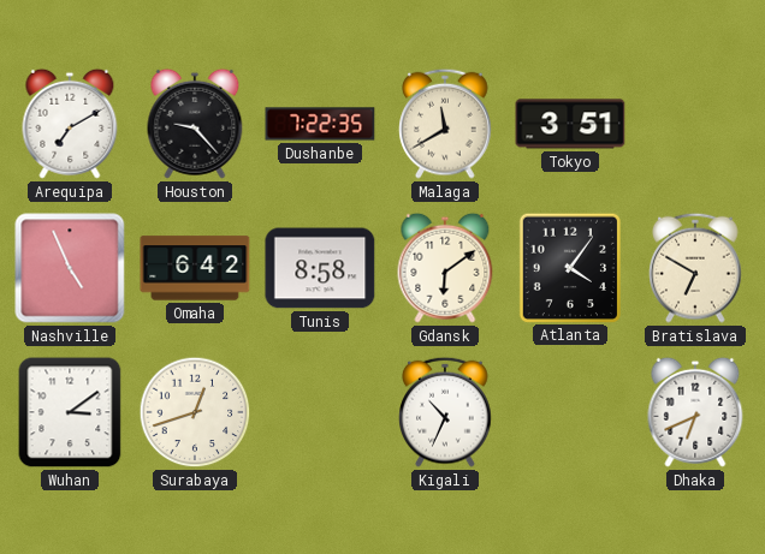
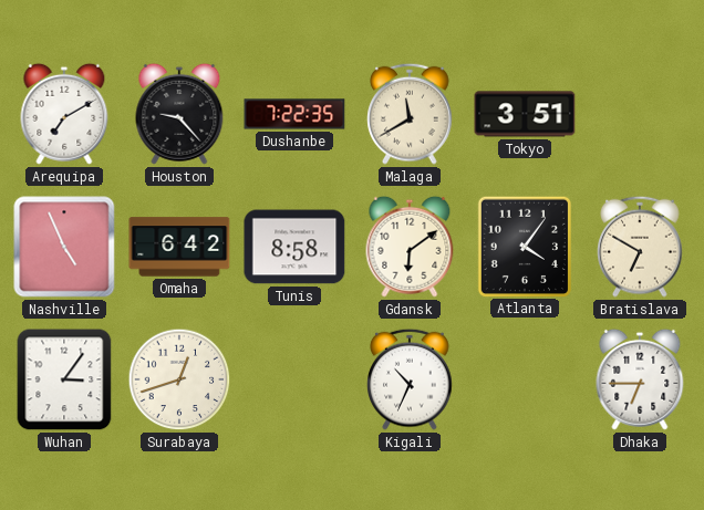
Wuhan: 3:09 -> 3:06 (64, 379)
Dhaka: 6:41 -> 6:45 (640, 379)
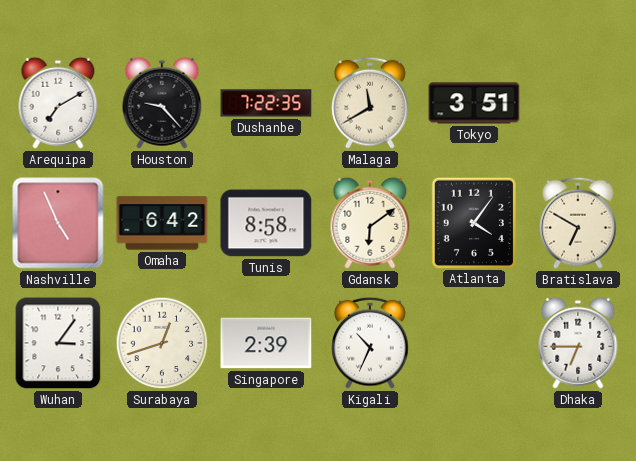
Singapore: none -> 2:39 (266, 343)
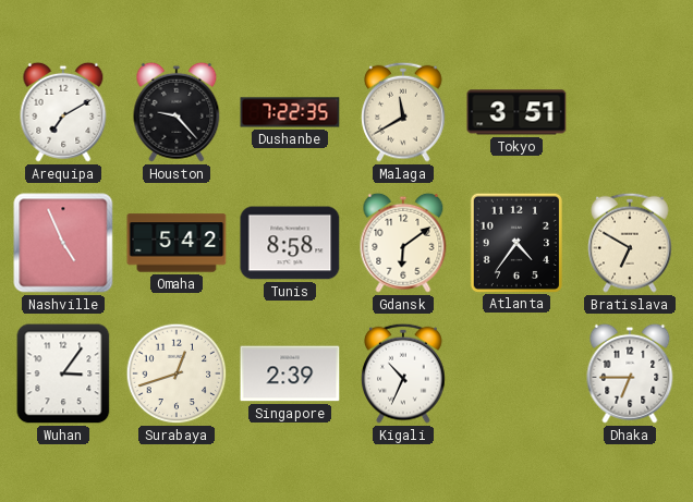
Omaha: 6:42 -> 5:42 (177, 243)
Atlanta: 4:06 -> 4:36 (516, 242)
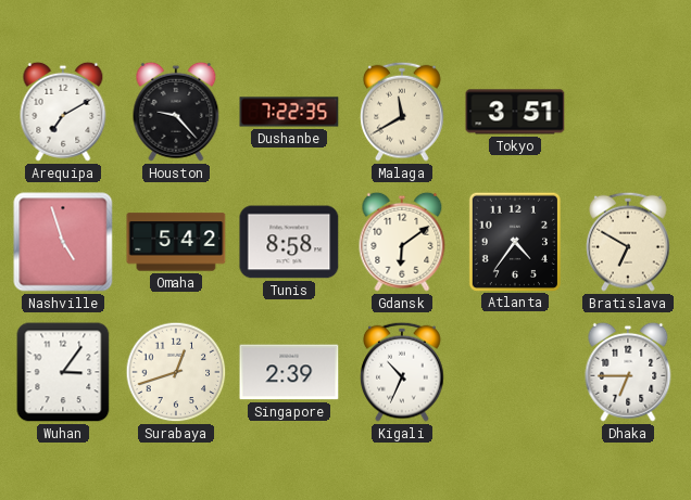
Nashville: 4:56 -> 4:57 (63, 242)
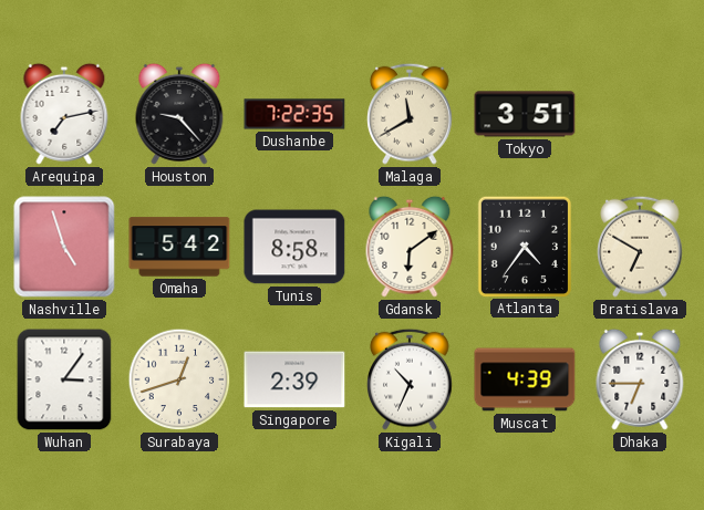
Arequipa: 7:10 -> 7:13 (64, 114)
Muscat: none -> 4:39 (525, 379)
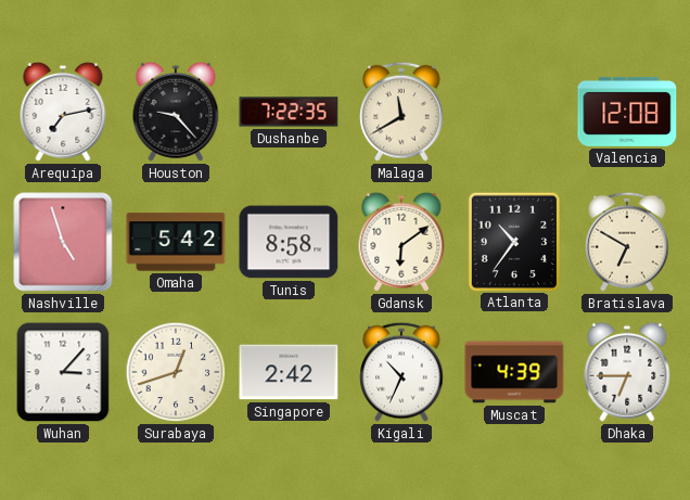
Tokyo: 3:51 -> none (525, 114)
Valencia: none -> 12:08 (627, 112)
Atlanta: 4:36 -> 10:36 (514, 241)
Wuhan: 3:06 -> 3:07 (63, 372)
Singapore: 2:39 -> 2:42 (289, 372)
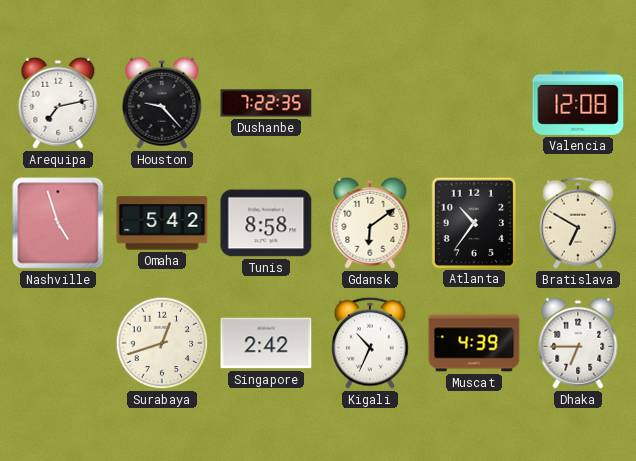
Malaga: 11:40 -> none (401, 112)
Wuhan: 3:07 -> none (63, 372)
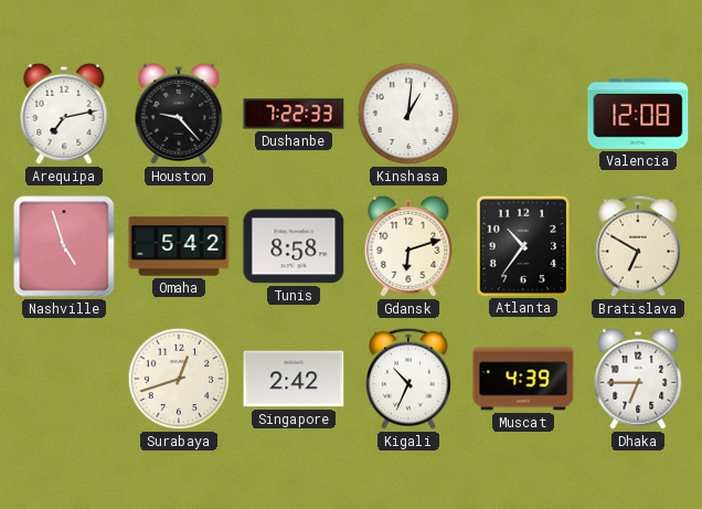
Dushanbe: 7:22:35 -> 7:22:33 (294, 114)
Kinshasa: none -> 1:01 (408, 114)
Gdansk: 6:09 -> 6:12 (408, 246)
